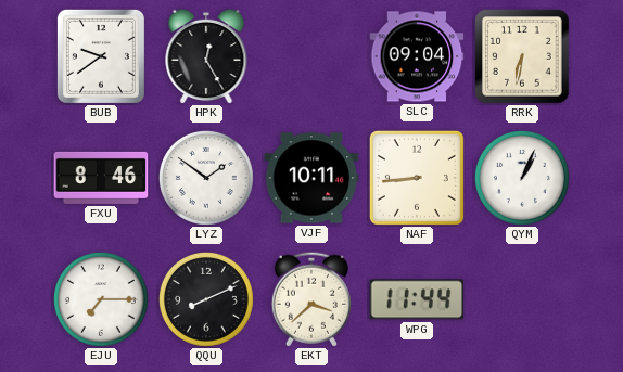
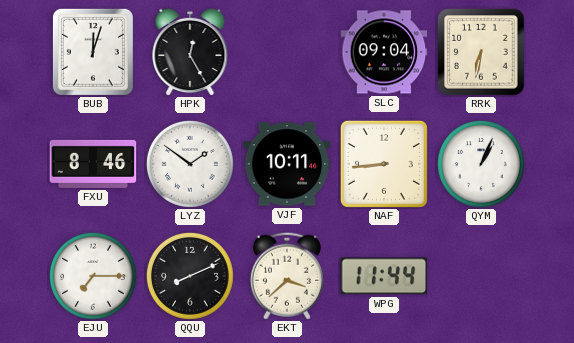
BUB: 9:39 -> 12:03 (93, 52)
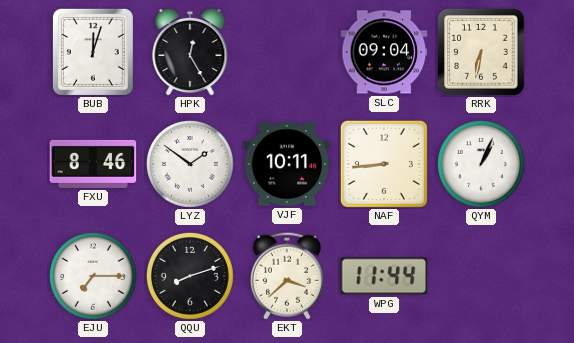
QQU: 8:11 -> 8:12 (190, 276)
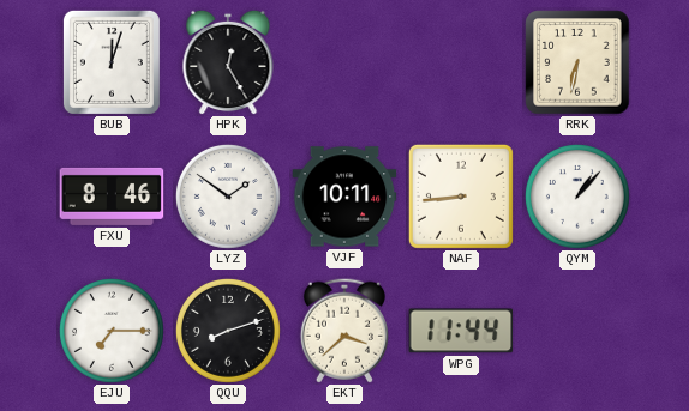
SLC: 09:04 -> none (384, 52)
QYM: 1:04 -> 1:07 (577, 197)
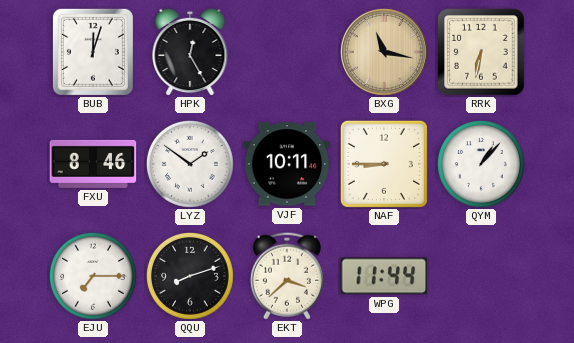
BXG: none -> 11:17 (385, 53)
NAF: 8:44 -> 8:45 (384, 164)
